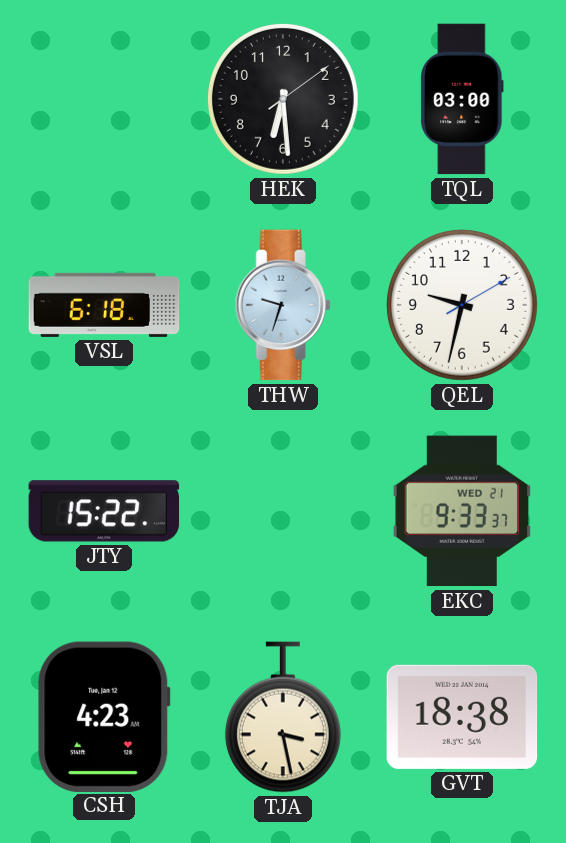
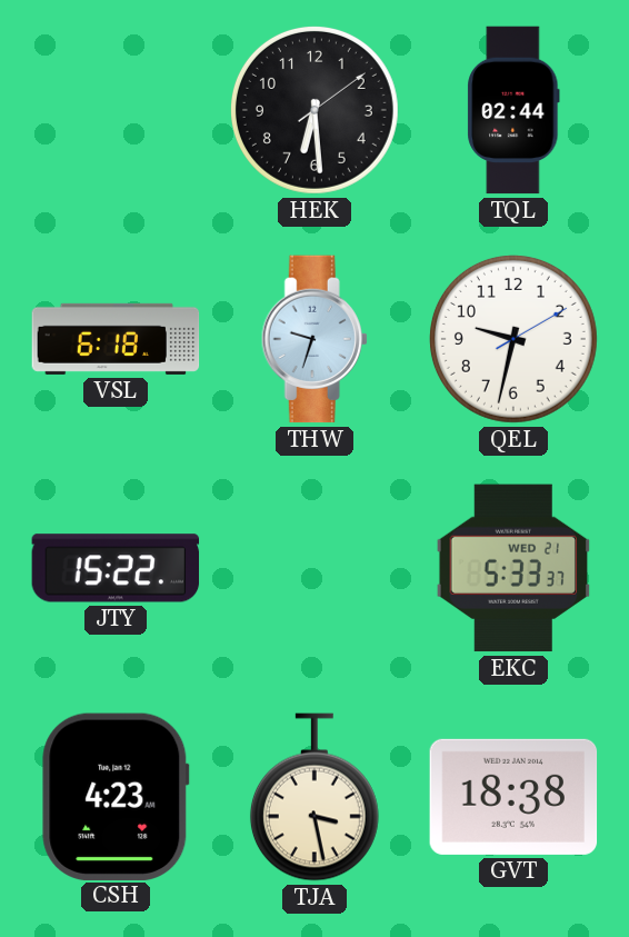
TQL: 03:00 -> 02:44 (513, 110)
EKC: 9:33 -> 5:33 (513, 568)
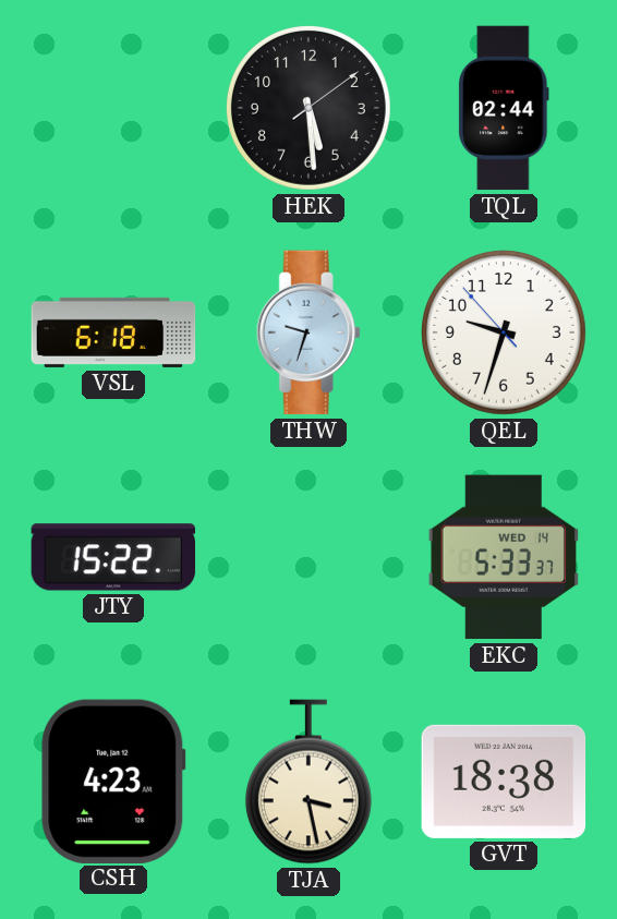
HEK: 6:29 -> 5:29 (308, 108)
QEL: 9:32:10 -> 9:32:53 (504, 332)
EKC date: WED 21 -> WED 14 (504, 557)
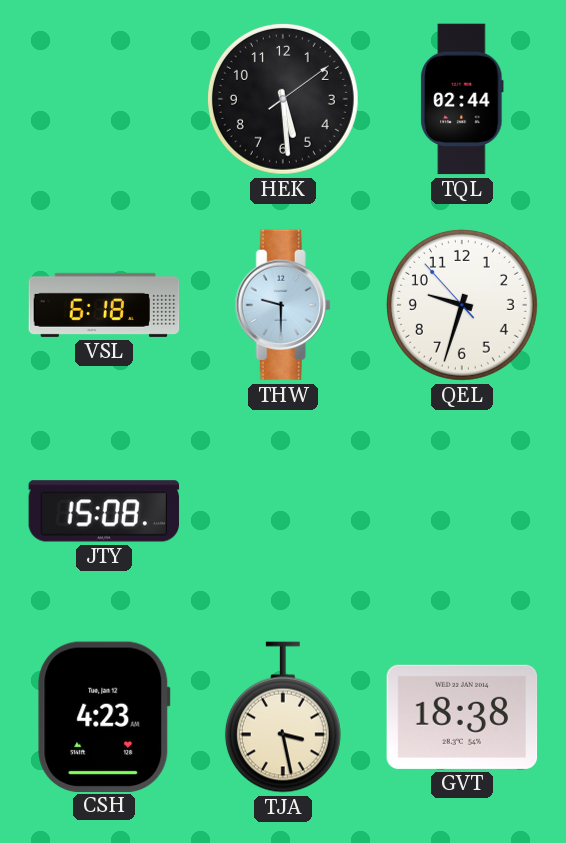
THW: 9:33 -> 9:30 (283, 305)
JTY: 15:22 -> 15:08 (104, 511)
EKC: 5:33 -> none (504, 557)
